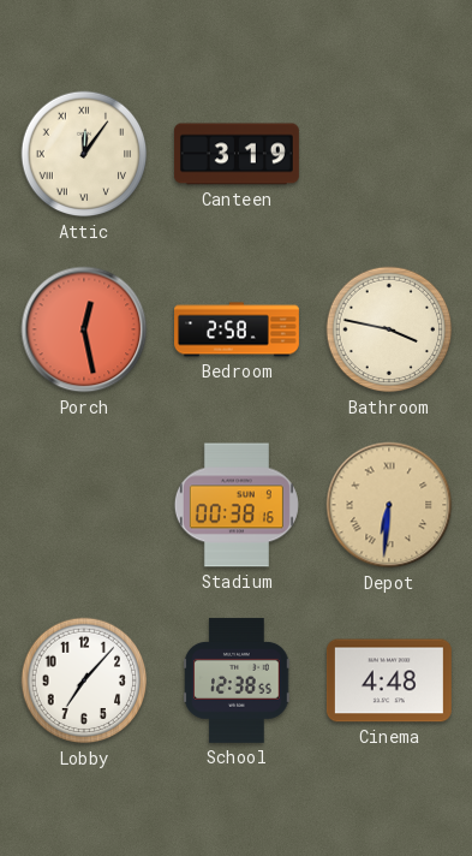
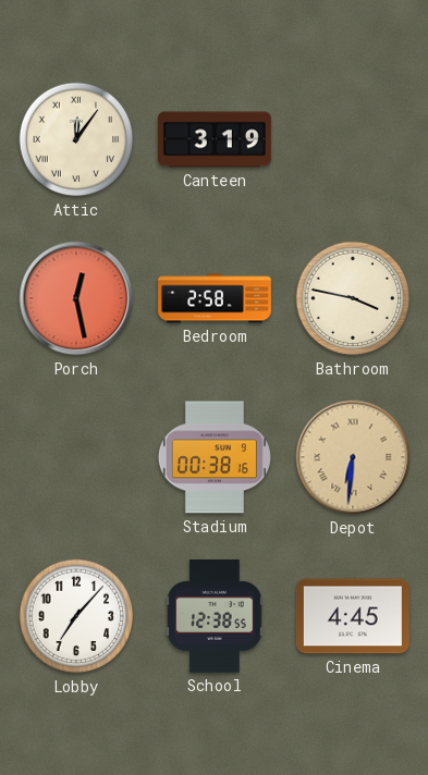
Cinema: 4:48 -> 4:45 (353, 616)
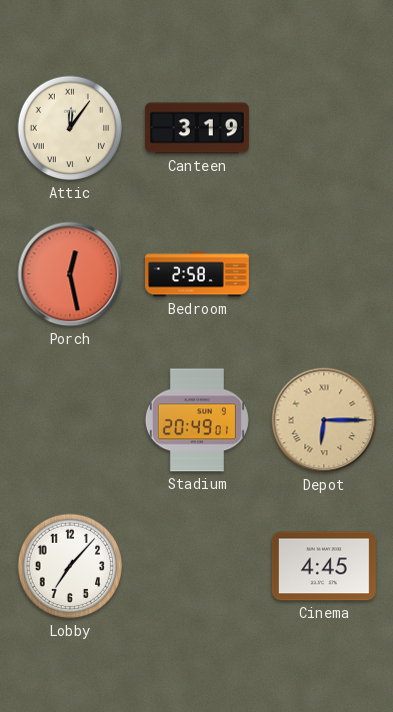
Bathroom: 3:47 -> none (353, 298)
Stadium: 00:38 -> 20:49 (197, 420)
Depot: 6:31 -> 6:15 (324, 420)
School: 12:38 -> none (215, 616)
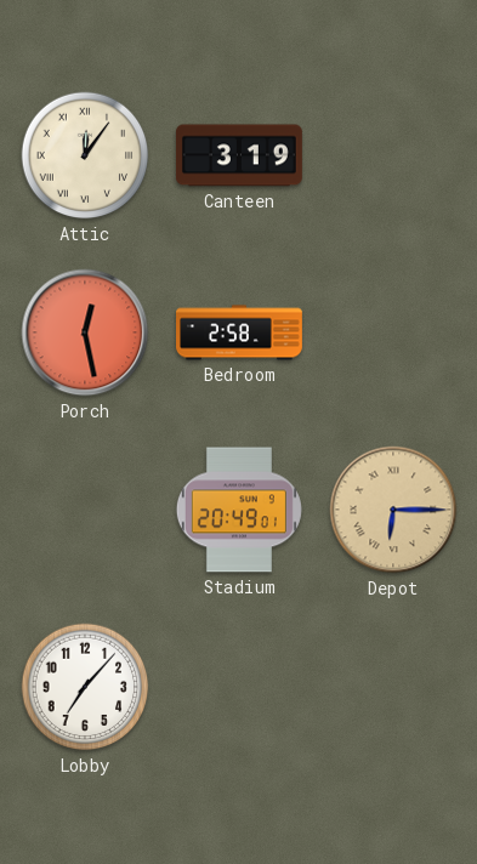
Cinema: 4:45 -> none (324, 566)
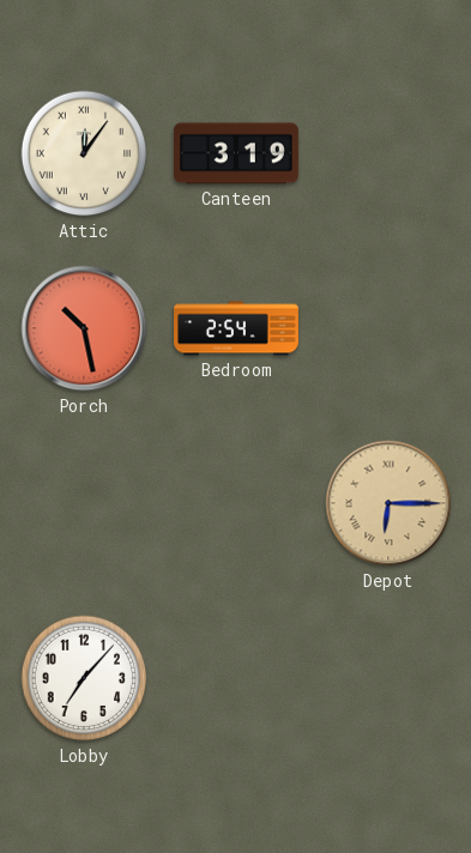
Porch: 12:28 -> 10:28 (84, 328)
Bedroom: 2:58 -> 2:54 (237, 328)
Stadium: 20:49 -> none (239, 510)
